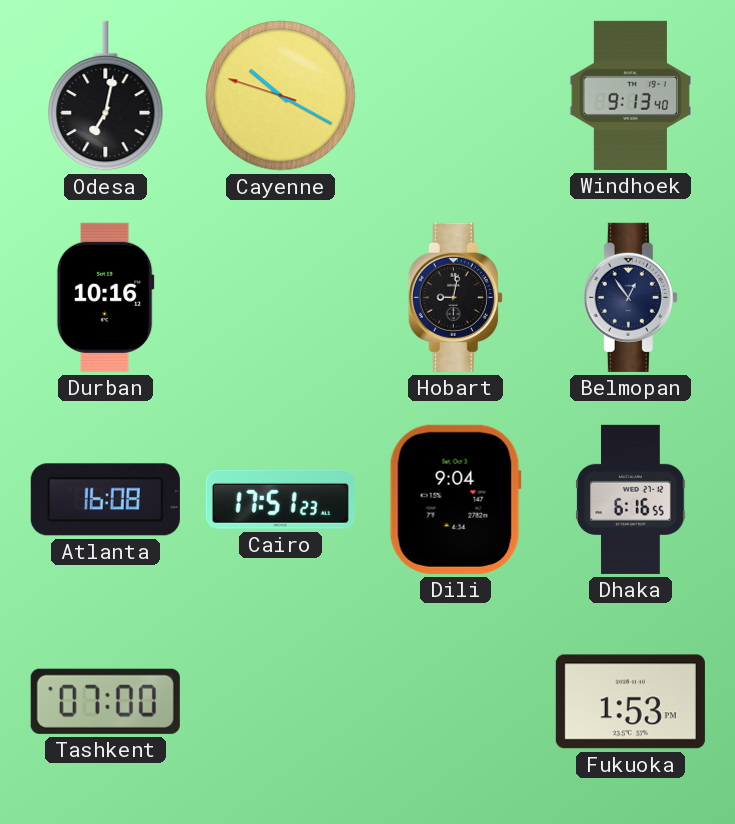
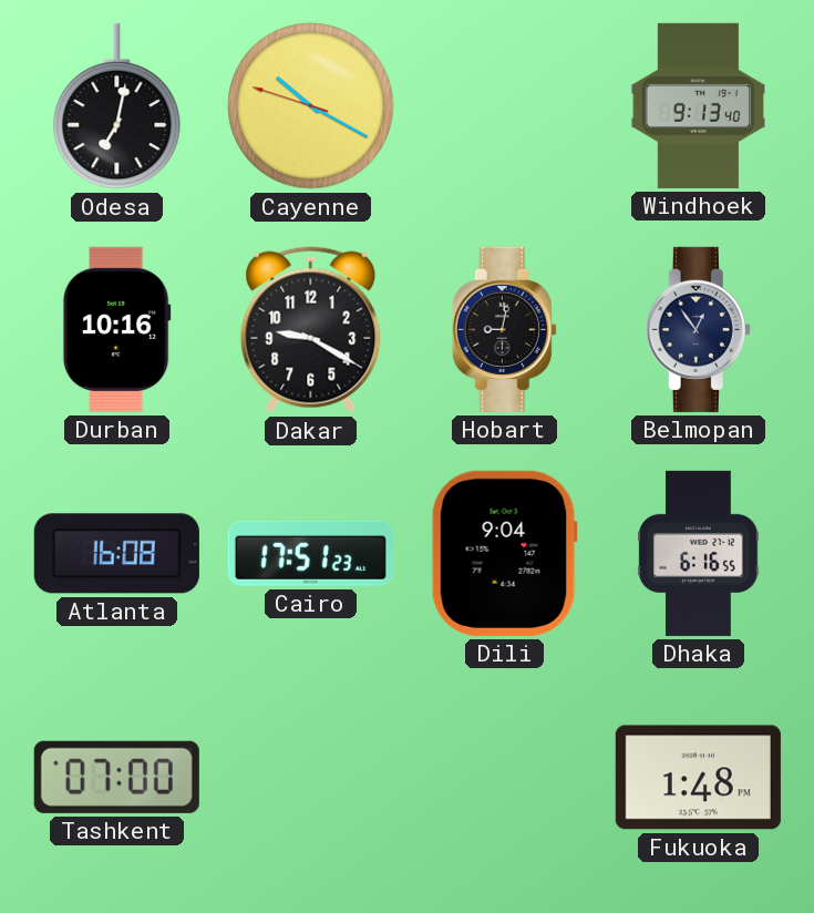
Dakar: none -> 9:20 (311, 330)
Fukuoka: 1:53 -> 1:48 (698, 778)
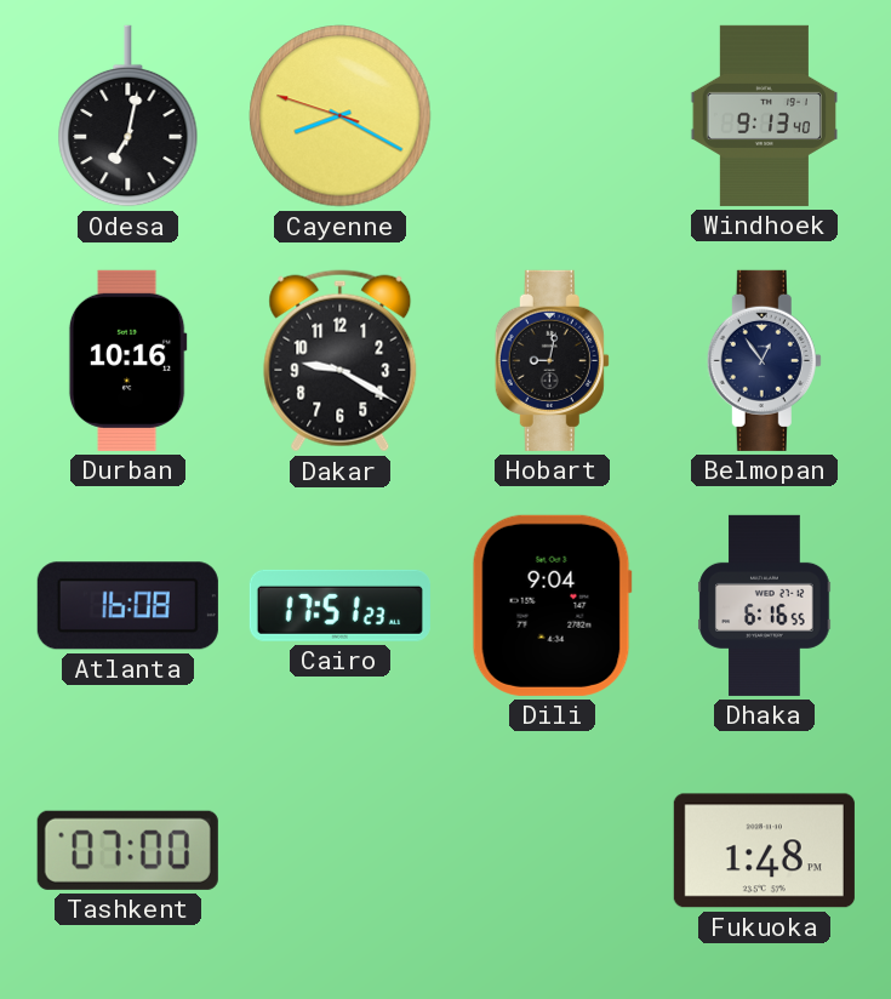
Cayenne: 10:19 -> 8:19 (341, 116)
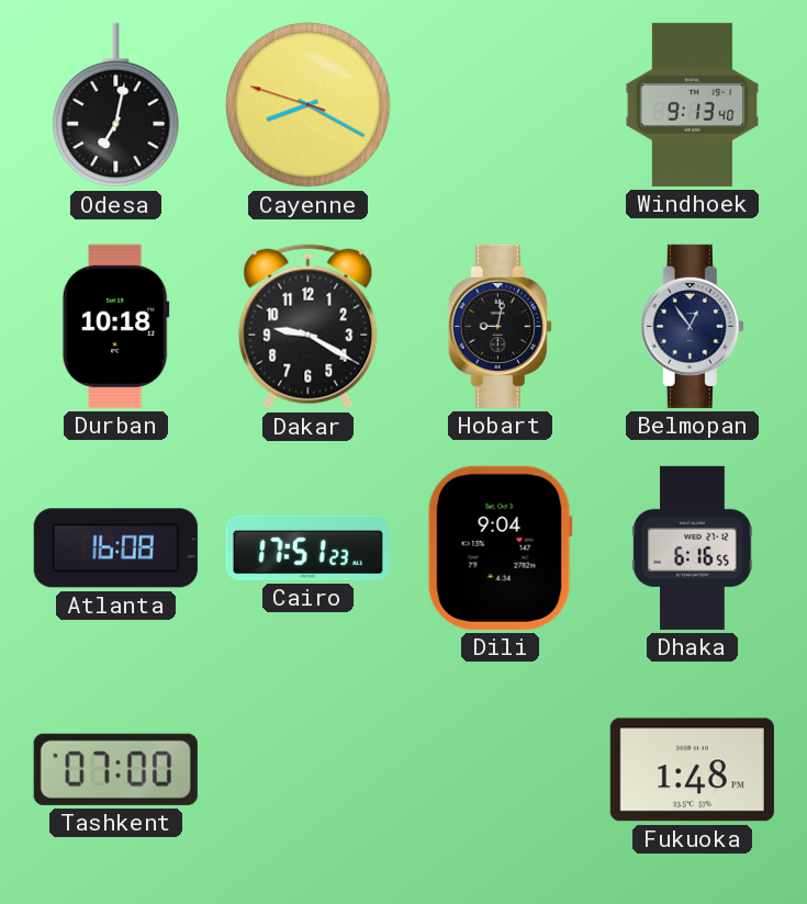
Durban: 10:16 -> 10:18 (115, 326)
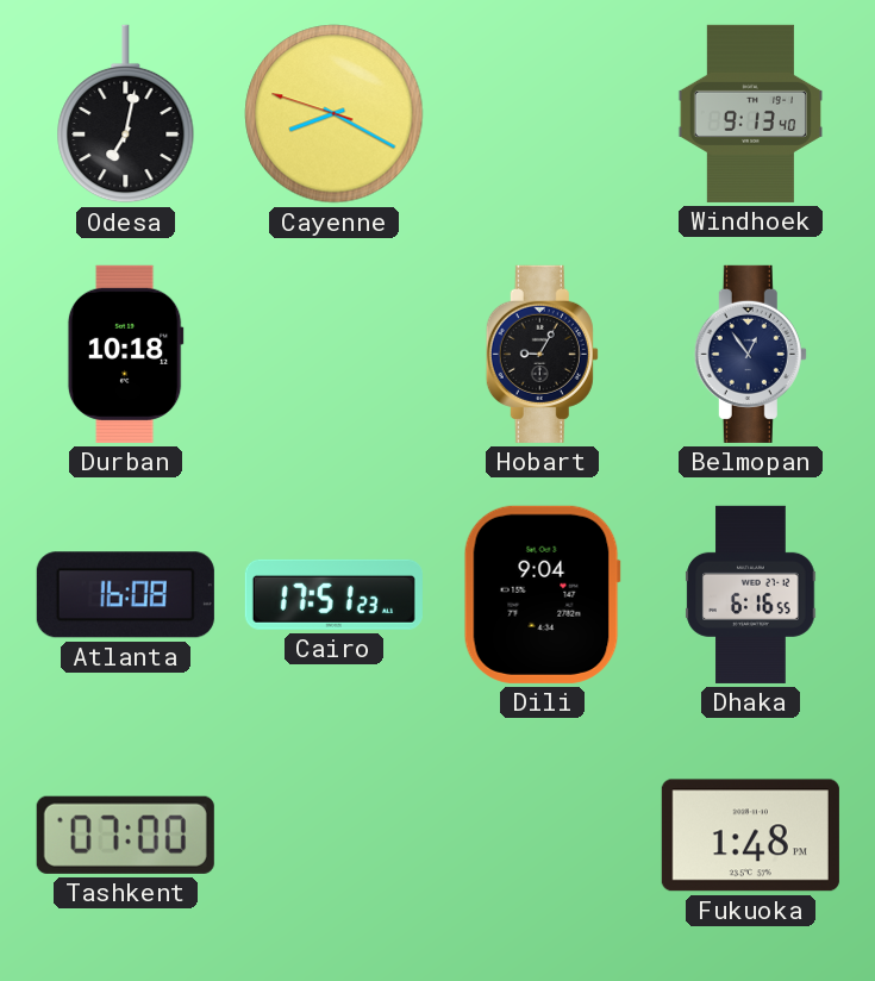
Dakar: 9:20 -> none (309, 327)
Hobart: 9:02 -> 9:05 (542, 354)
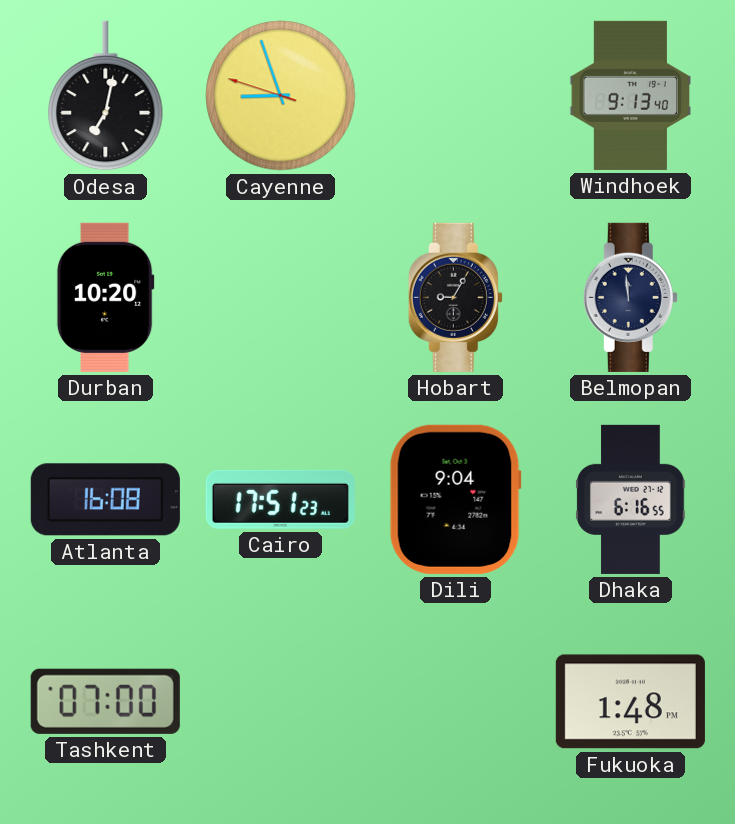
Cayenne: 8:19 -> 8:56 (281, 96)
Durban: 10:18 -> 10:20 (105, 297)
Belmopan: 12:54 -> 11:59 (630, 297)
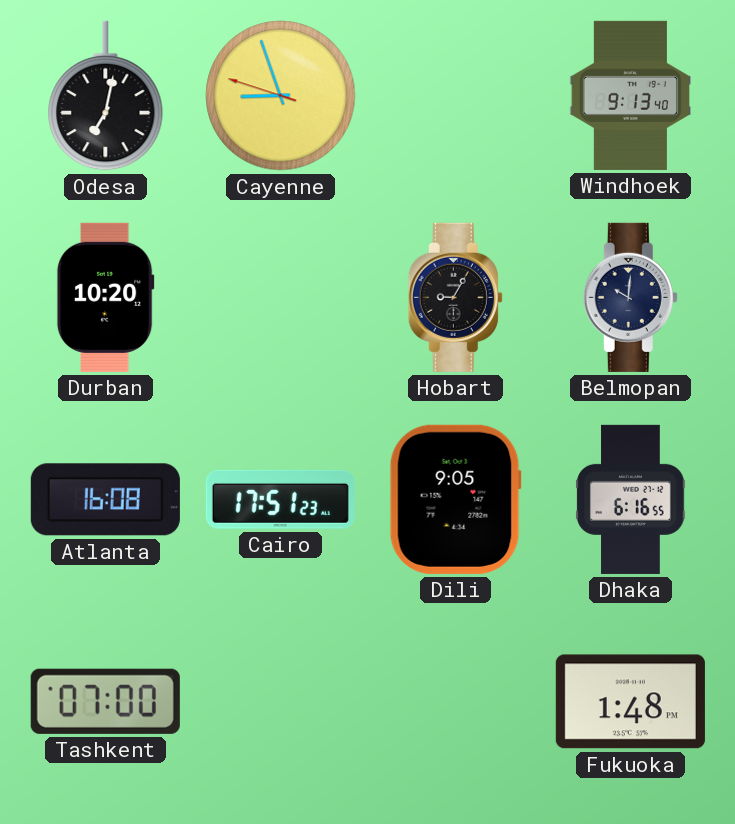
Belmopan: 11:59 -> 10:01 (630, 297)
Dili: 9:04 -> 9:05 (455, 499)
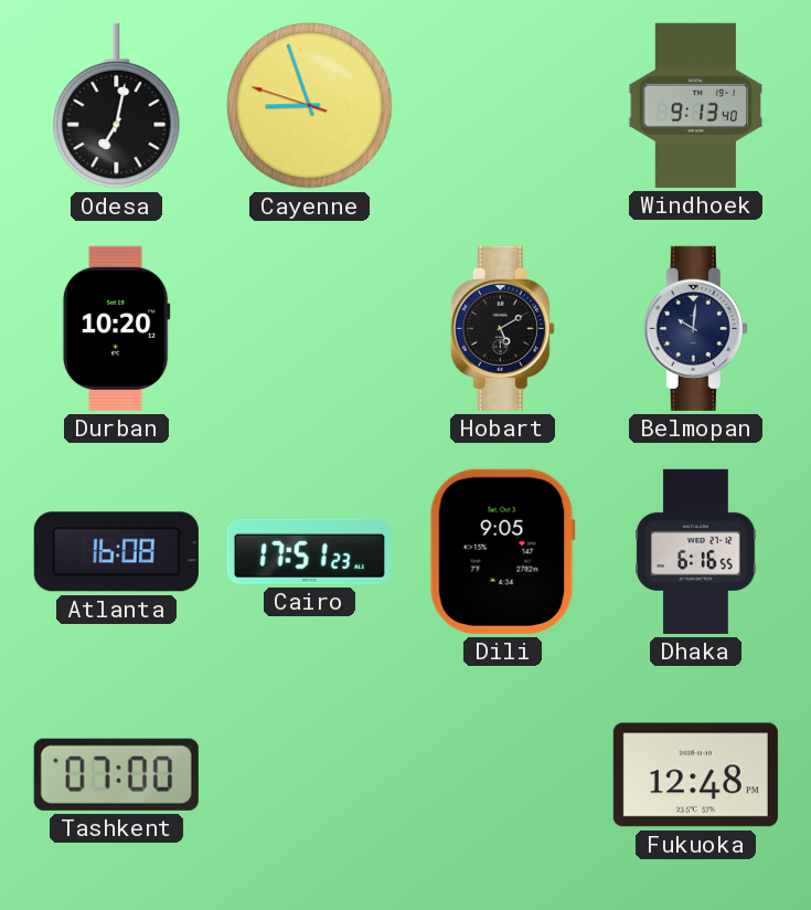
Hobart: 9:05 -> 5:10 (502, 328)
Fukuoka: 1:48 -> 12:48 (695, 775)
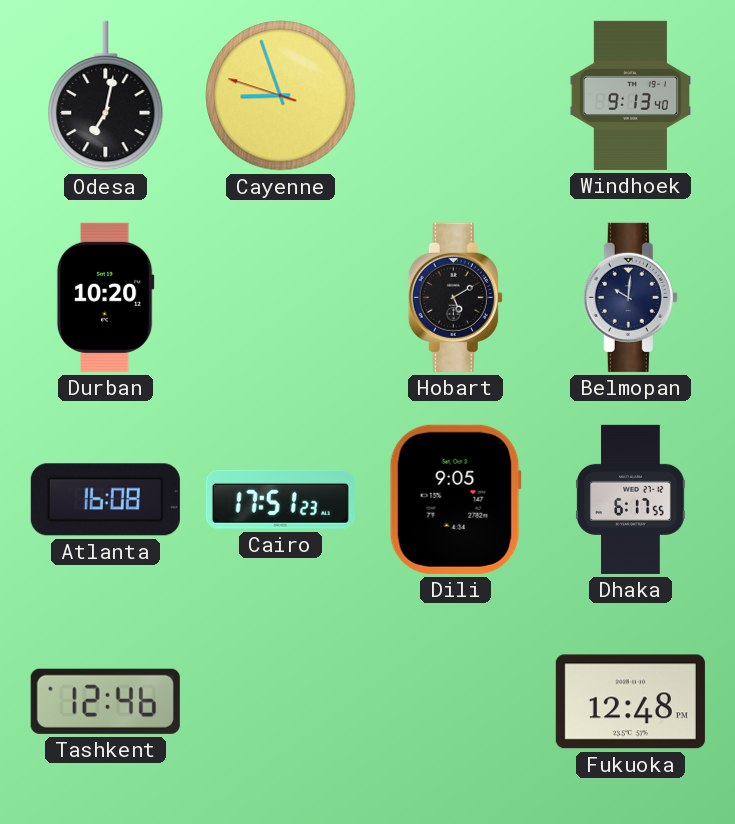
Dhaka: 6:16 -> 6:17 (631, 499)
Tashkent: 07:00 -> 12:46 (105, 701)
